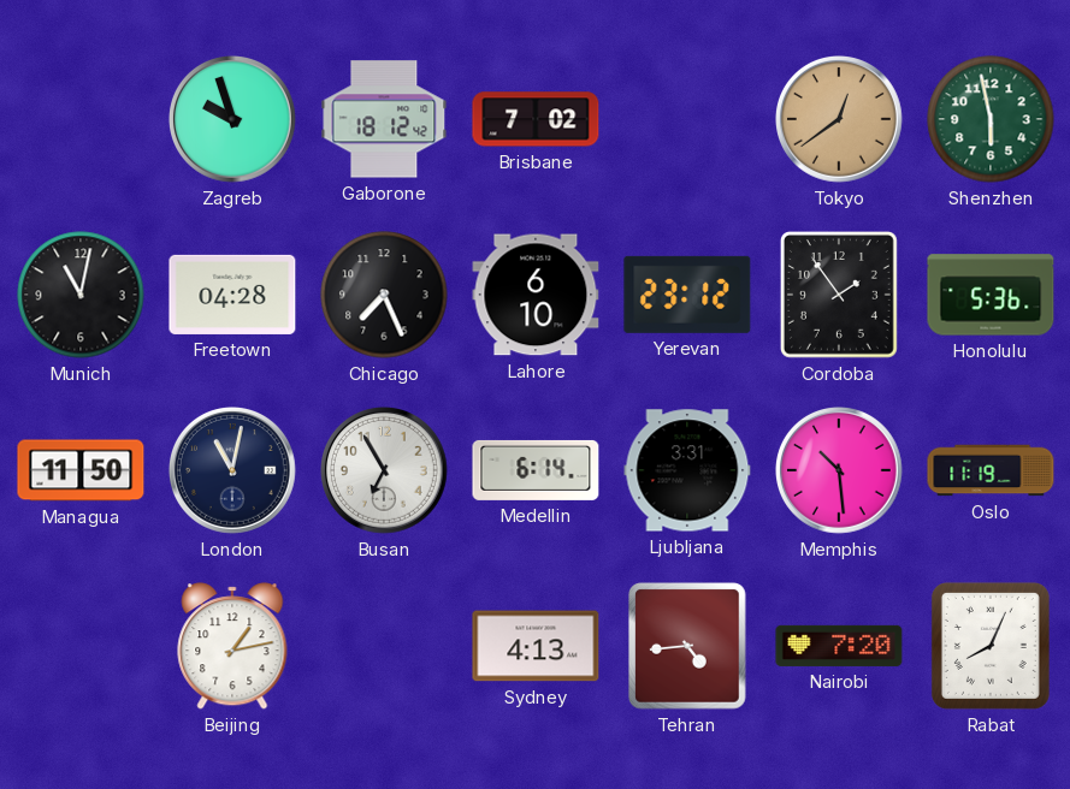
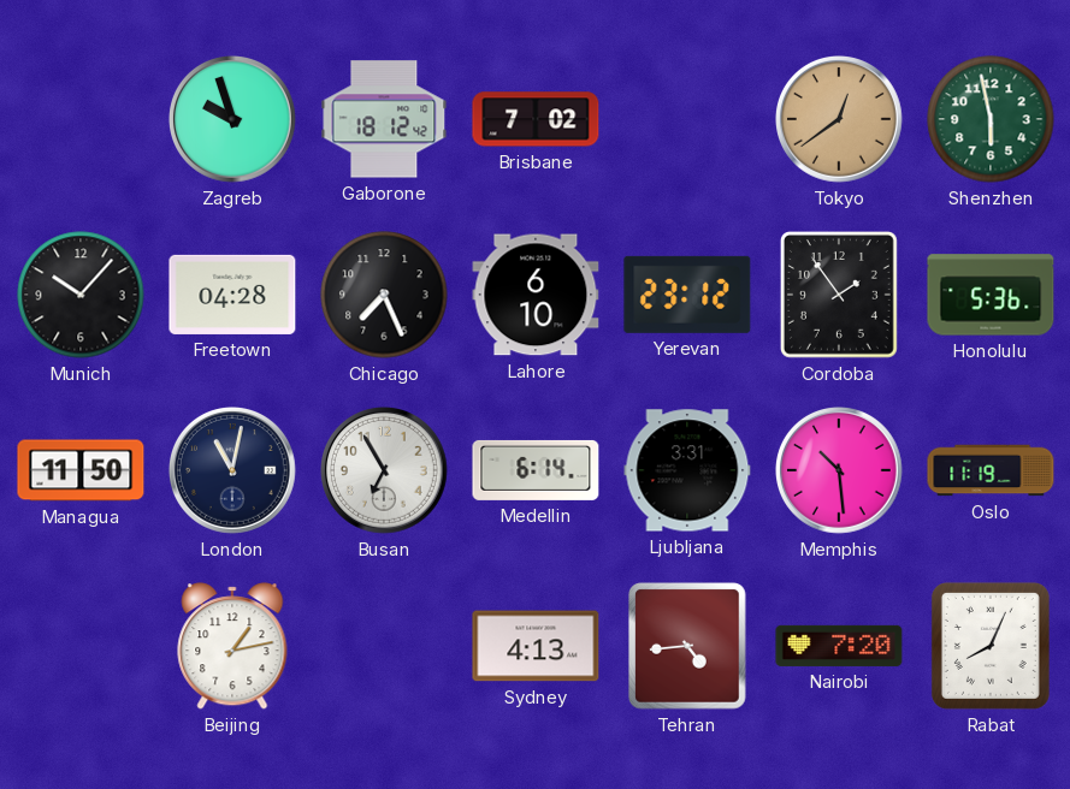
Munich: 11:02 -> 10:07 (81, 295)
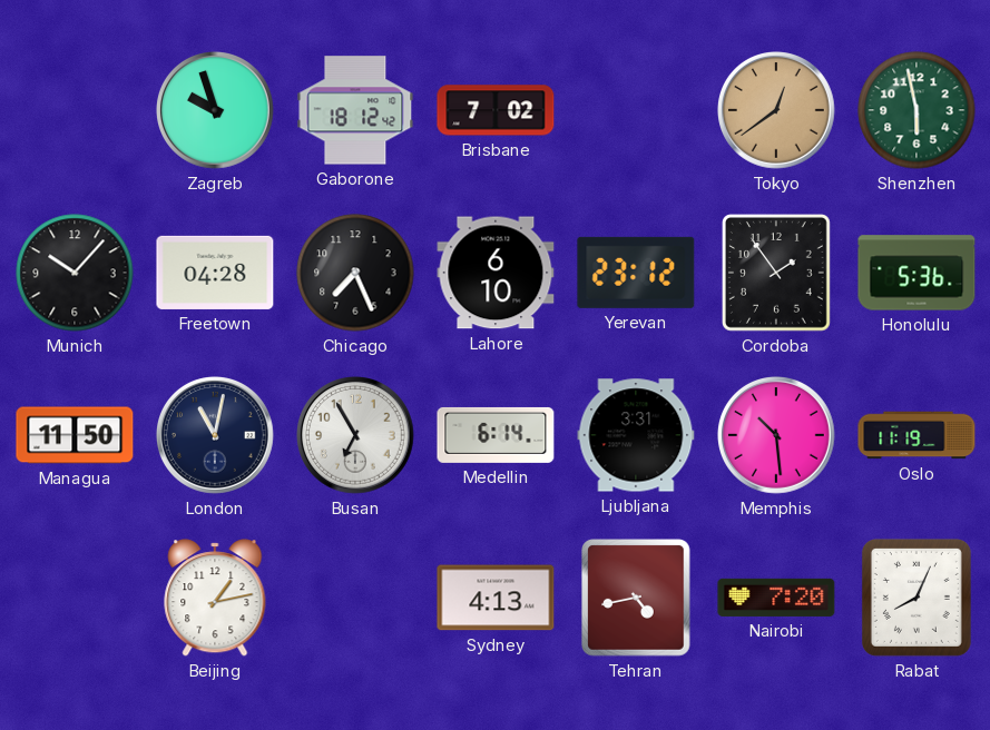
Tehran: 4:44 -> 4:43 (637, 598)
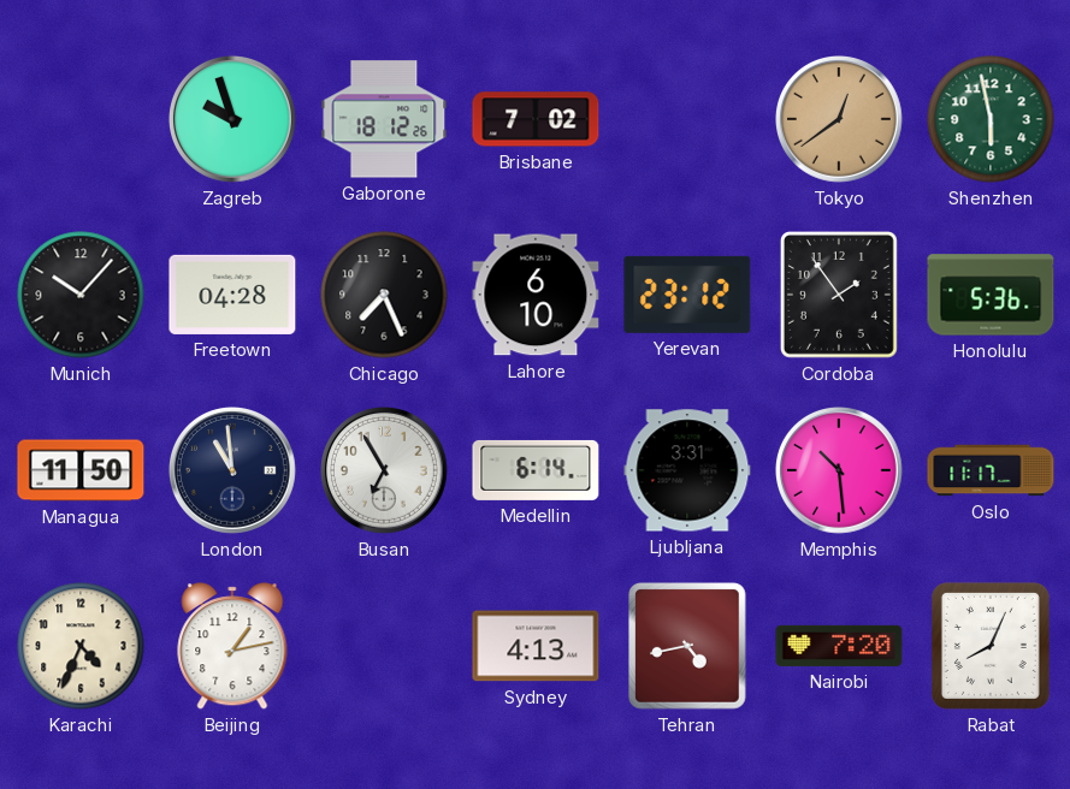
Gaborone: 18:12:42 -> 18:12:26 (384, 119)
London: 11:02 -> 10:59 (233, 471)
Oslo: 11:19 -> 11:17 (991, 470)
Karachi: none -> 4:34 (81, 646)
